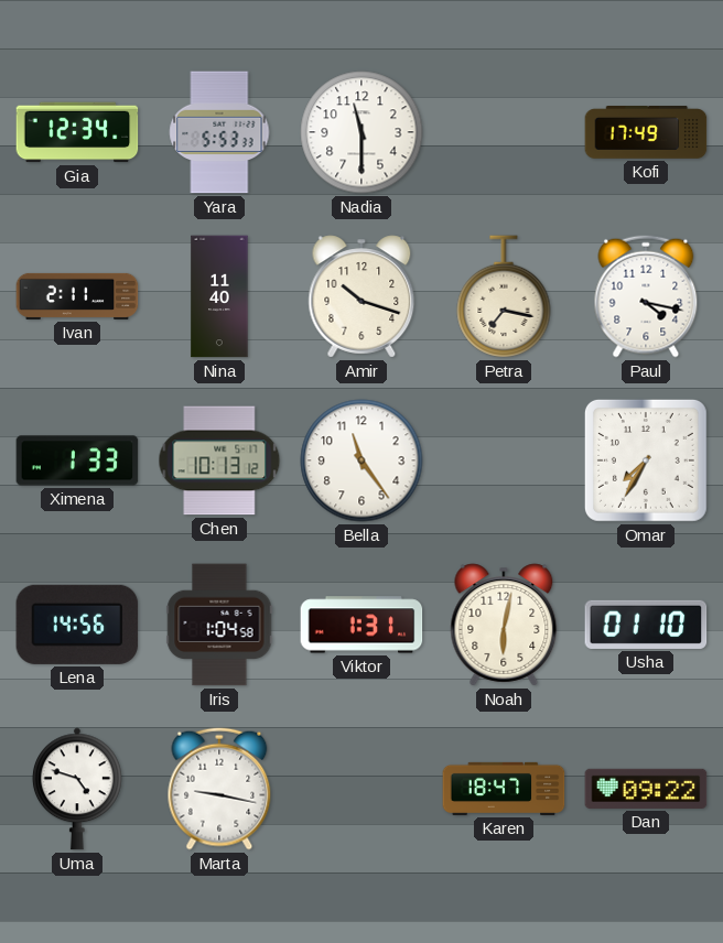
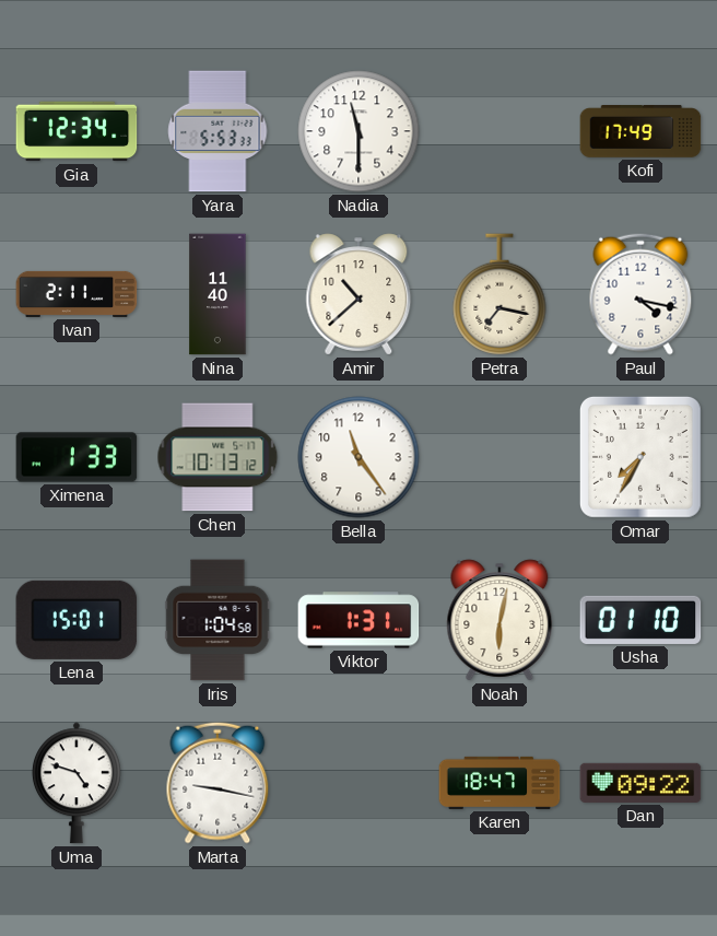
Amir: 10:18 -> 10:38 (358, 294)
Lena: 14:56 -> 15:01 (77, 620)
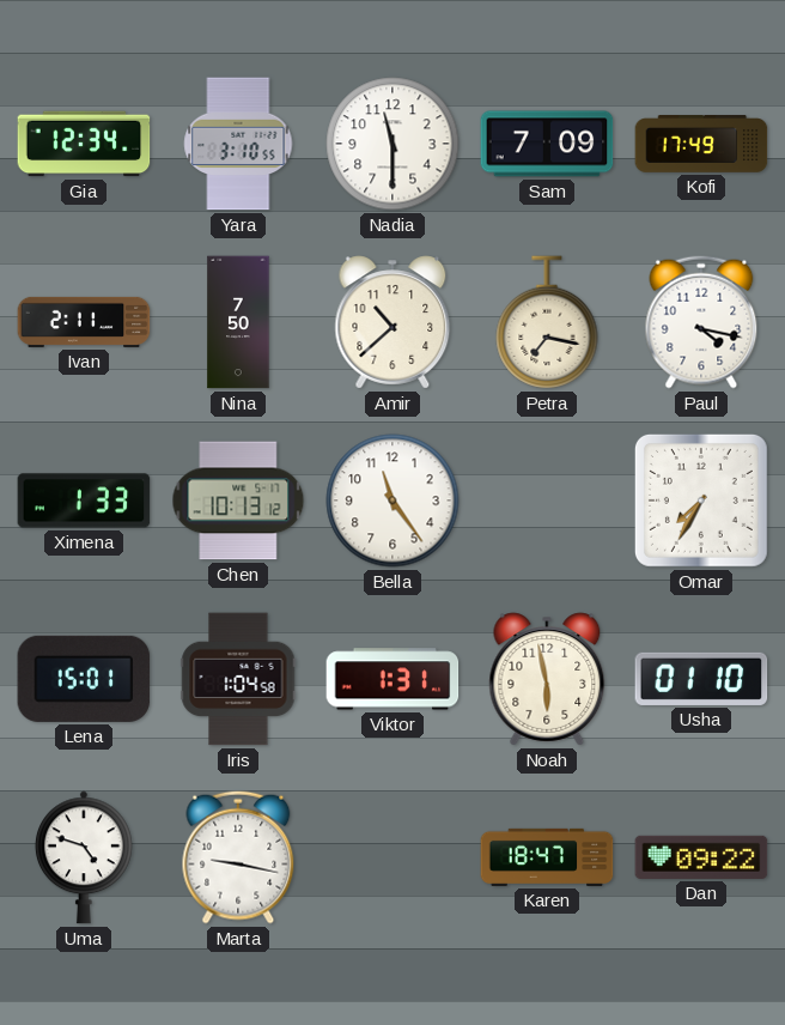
Yara: 5:53 -> 3:10 (238, 144)
Sam: none -> 7:09 (547, 144)
Nina: 11:40 -> 7:50 (238, 322)
Noah: 6:02 -> 5:58 (547, 679)
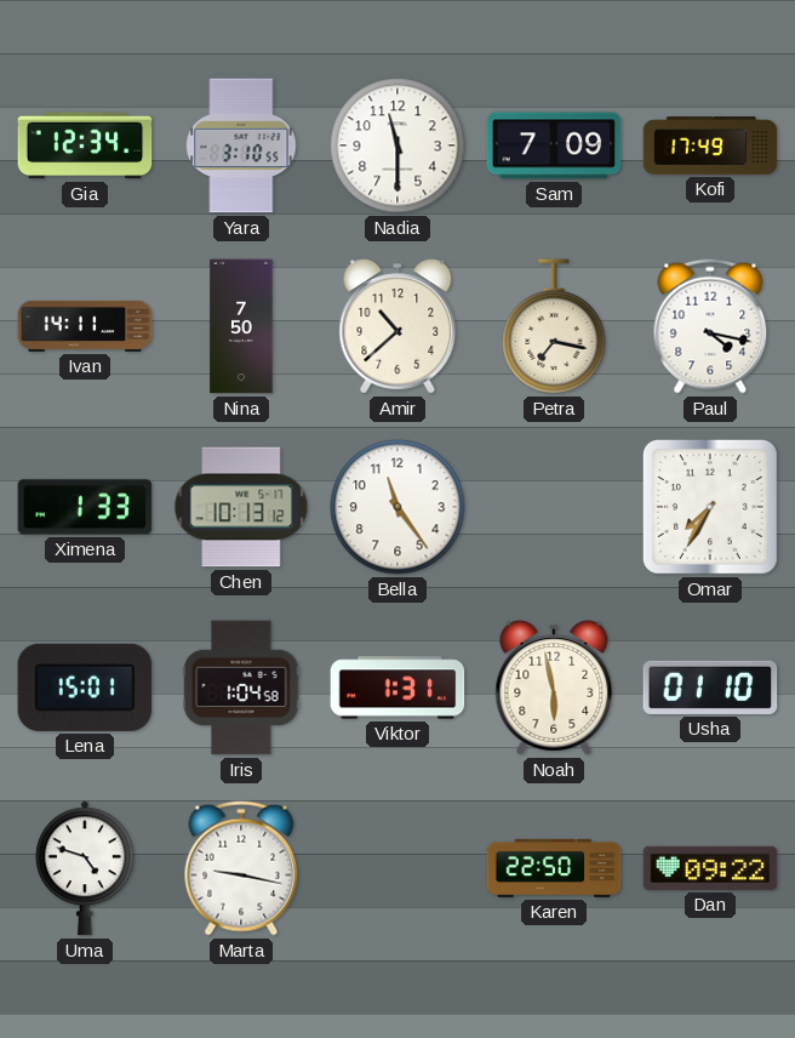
Ivan: 2:11 -> 14:11 (85, 326)
Karen: 18:47 -> 22:50 (554, 868)
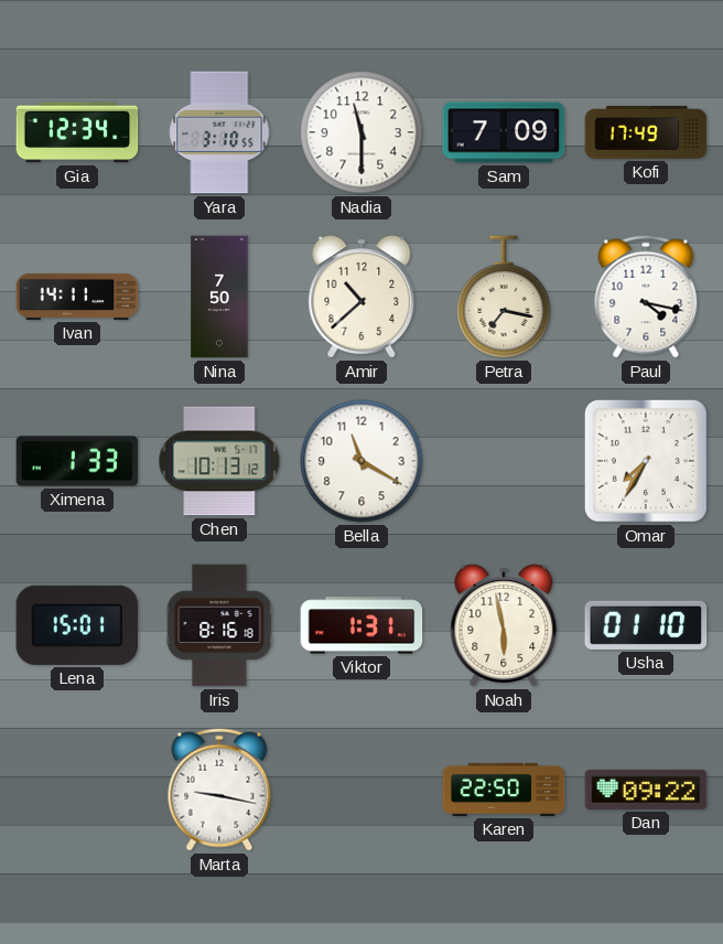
Bella: 11:24 -> 11:20 (361, 461)
Iris: 1:04 -> 8:16 (219, 625)
Uma: 4:48 -> none (85, 868)
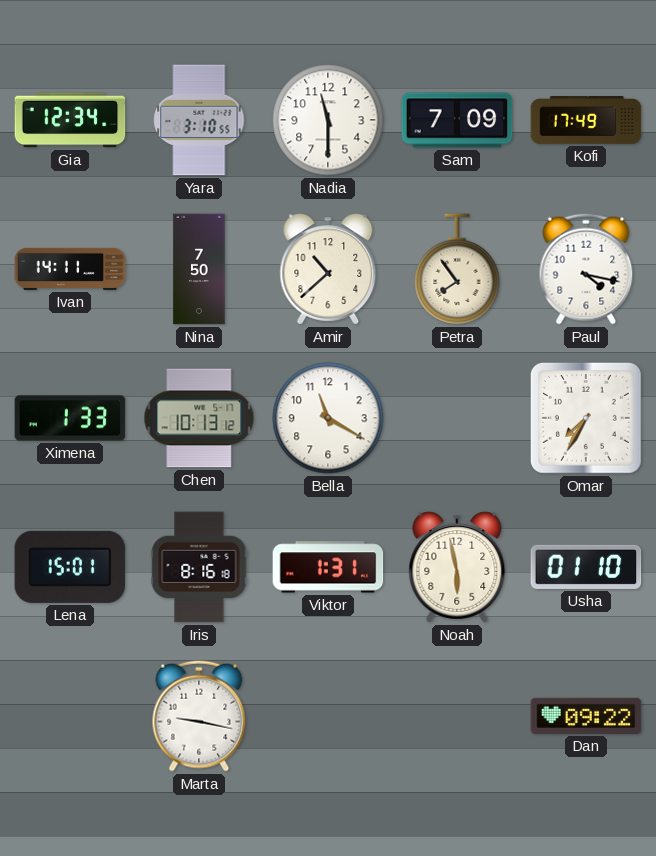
Petra: 7:17 -> 7:54 (457, 269)
Karen: 22:50 -> none (504, 790)
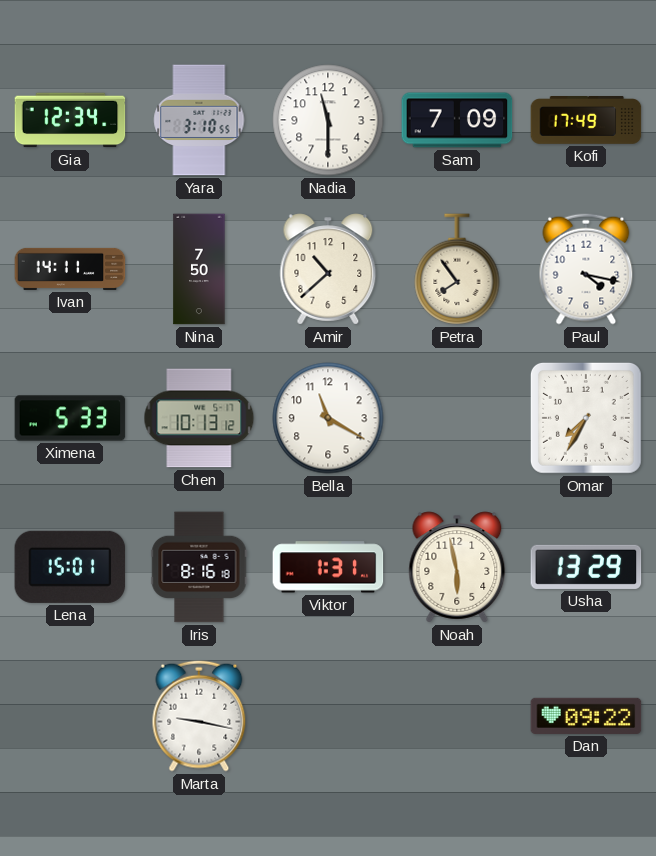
Ximena: 1:33 -> 5:33 (70, 418)
Usha: 01:10 -> 13:29 (586, 567)
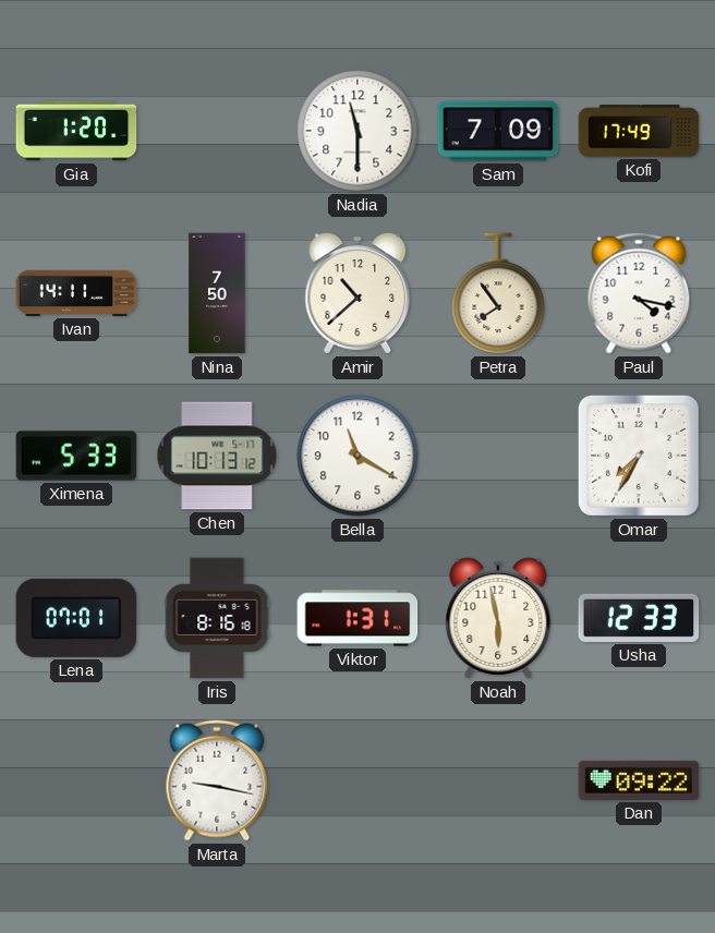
Gia: 12:34 -> 1:20 (76, 131)
Yara: 3:10 -> none (199, 120)
Lena: 15:01 -> 07:01 (76, 618)
Usha: 13:29 -> 12:33 (639, 618)
